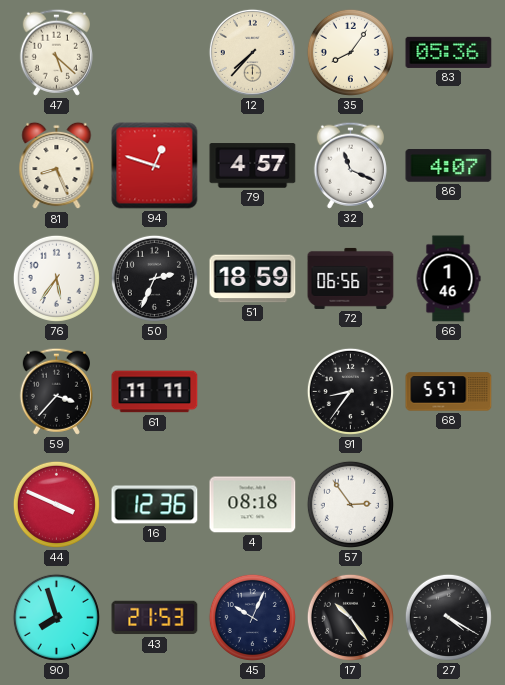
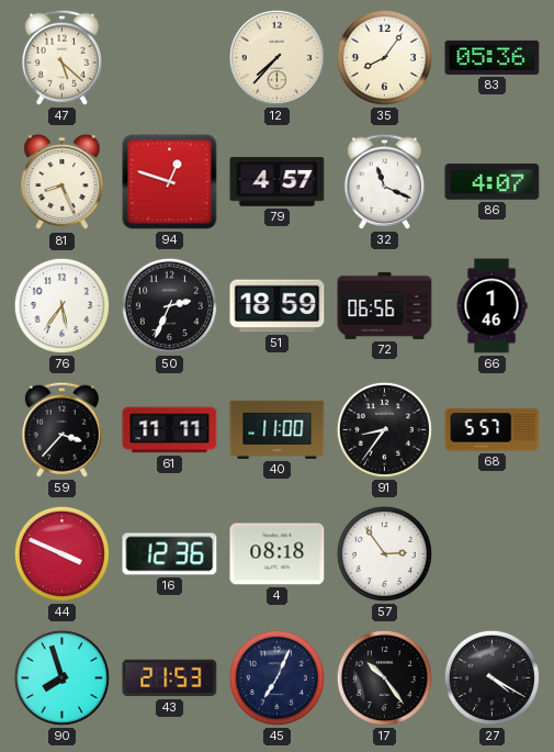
40: none -> 11:00 (278, 429)
45: 10:04 -> 7:04 (276, 677)
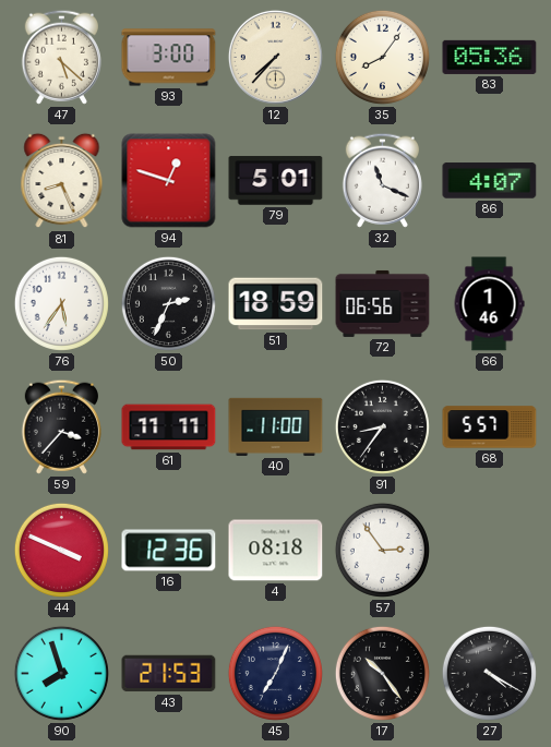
93: none -> 3:00 (169, 58)
79: 4:57 -> 5:01 (276, 181)
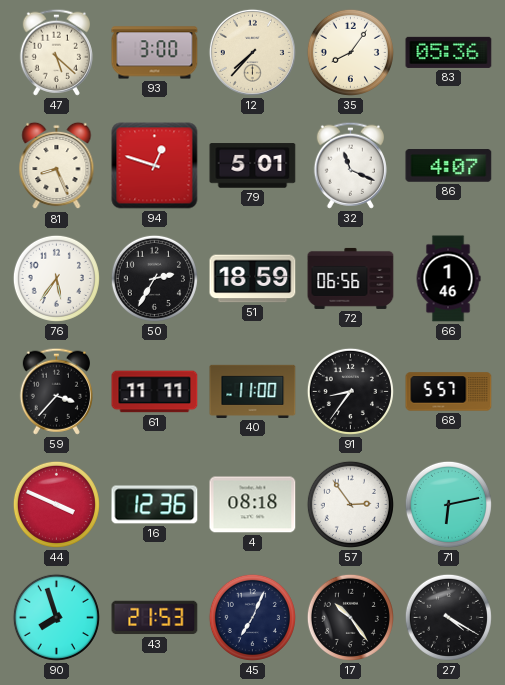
50: 2:34 -> 2:35 (154, 278)
71: none -> 6:13 (448, 504)
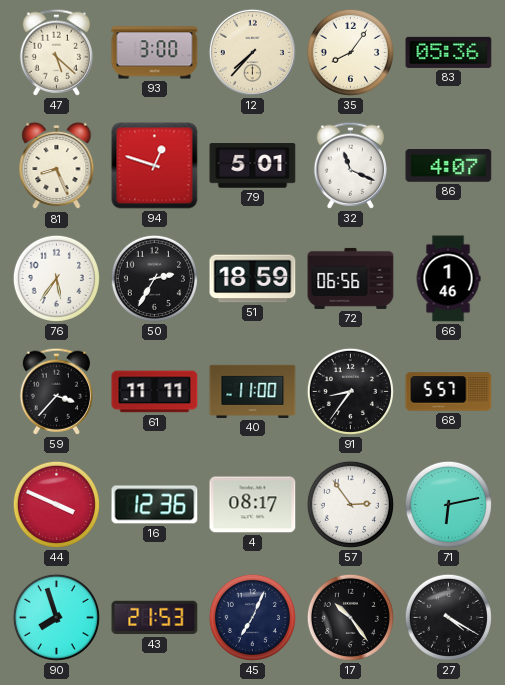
4: 08:18 -> 08:17 (253, 505)
